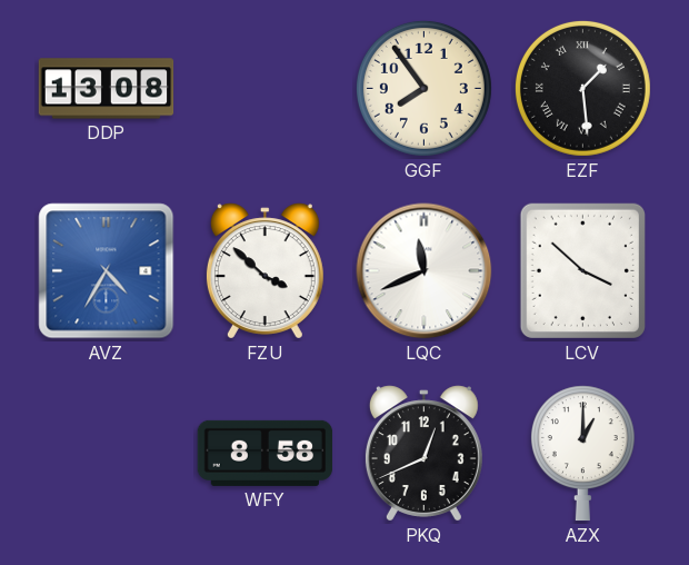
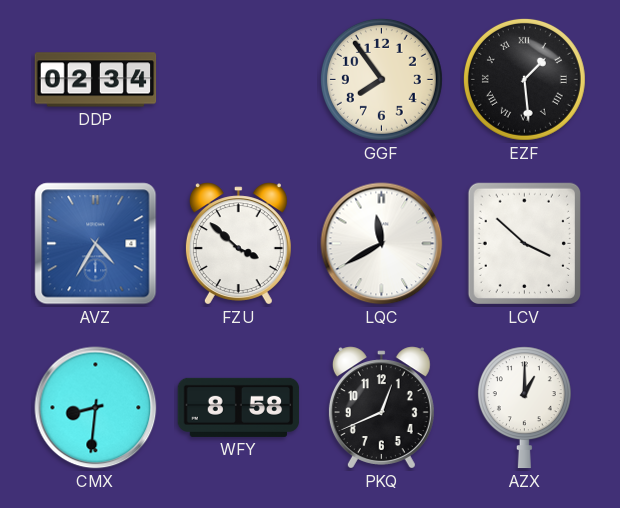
DDP: 13:08 -> 02:34 (96, 80)
LQC: 11:41 -> 11:40 (382, 244)
CMX: none -> 8:31 (96, 408)
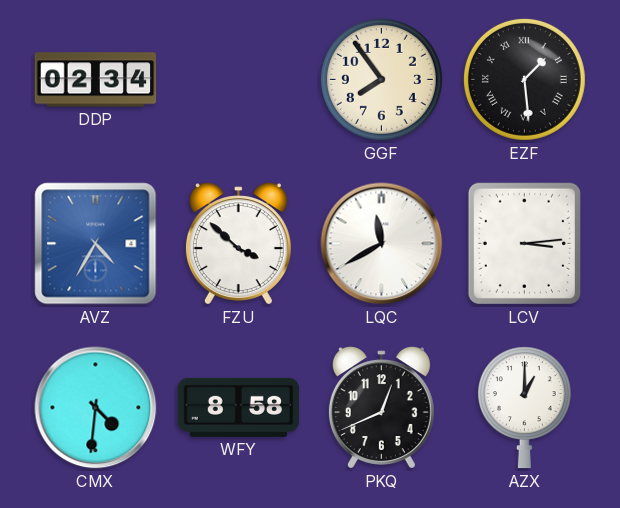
LCV: 3:52 -> 3:14 (524, 243)
CMX: 8:31 -> 4:31 (96, 408)
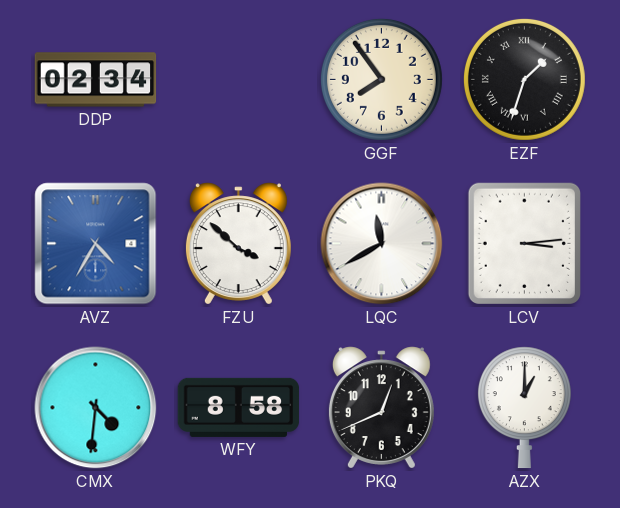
EZF: 1:29 -> 1:33 (524, 79)
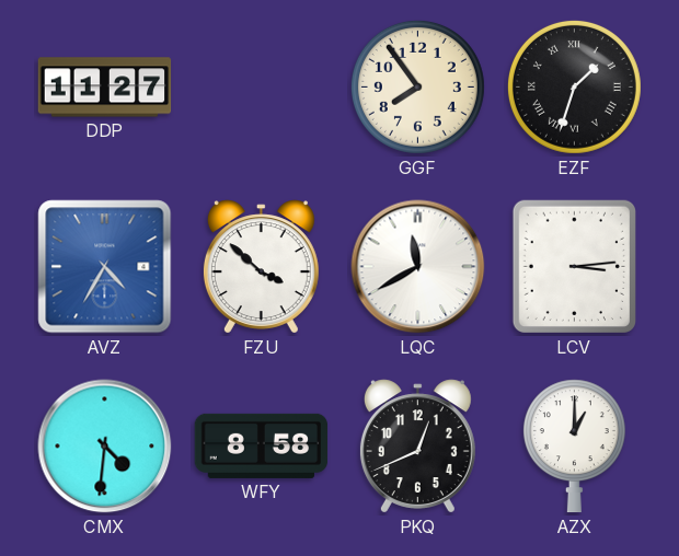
DDP: 02:34 -> 11:27 (105, 88)
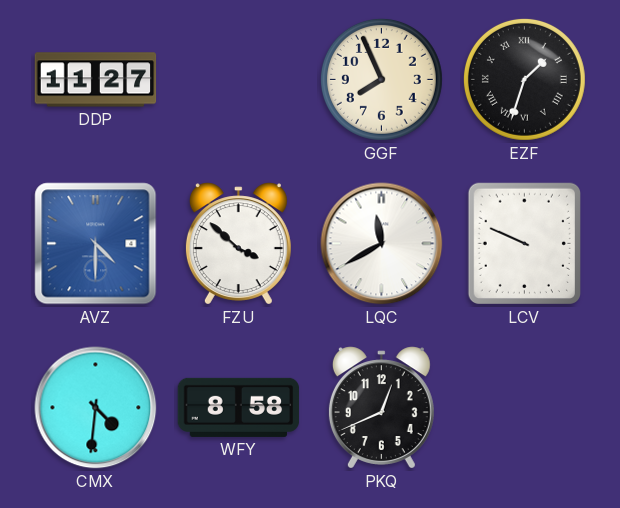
GGF: 7:54 -> 7:56 (381, 79)
AVZ: 4:35 -> 4:30 (96, 244)
LCV: 3:14 -> 9:49 (524, 243)
AZX: 1:00 -> none (574, 447)
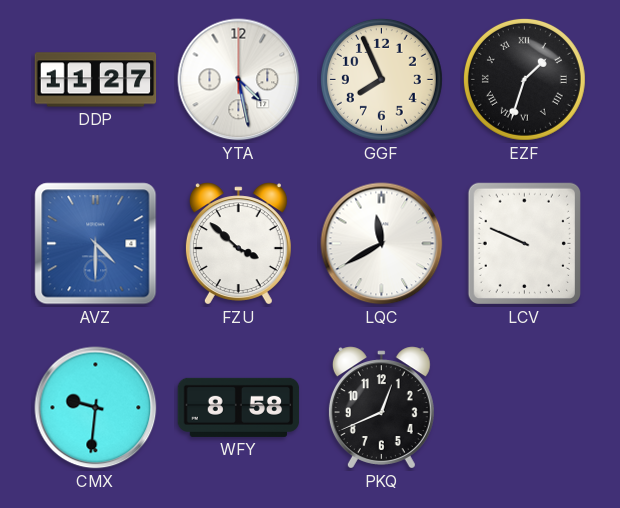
YTA: none -> 4:28 (239, 80)
CMX: 4:31 -> 9:31 (96, 408)
